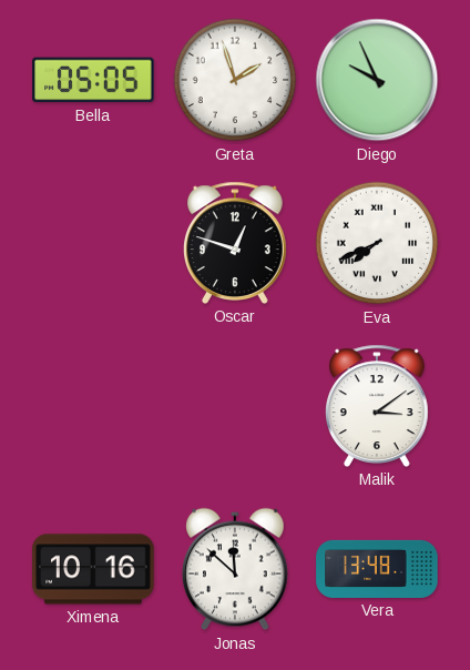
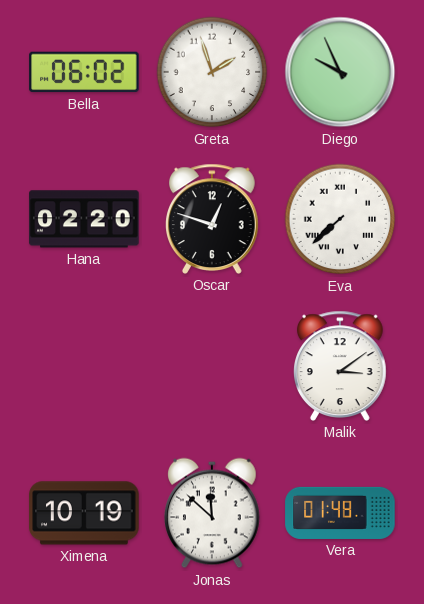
Bella: 05:05 -> 06:02 (84, 72)
Hana: none -> 02:20 (84, 219)
Eva: 7:41 -> 7:38 (340, 219)
Ximena: 10:16 -> 10:19 (84, 513)
Vera: 13:48 -> 01:48 (340, 513)
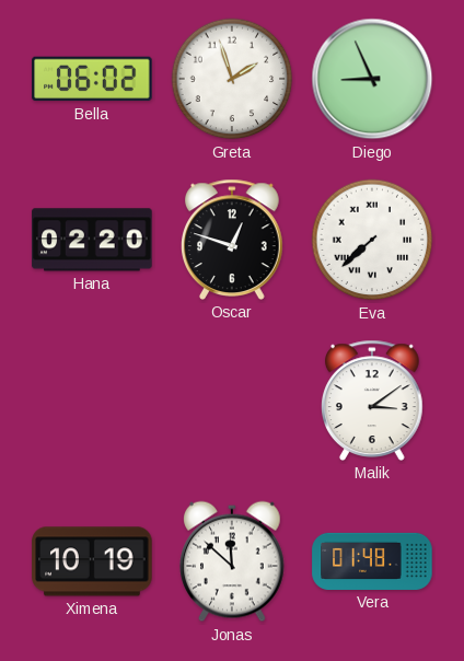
Diego: 9:56 -> 8:56 (372, 79)
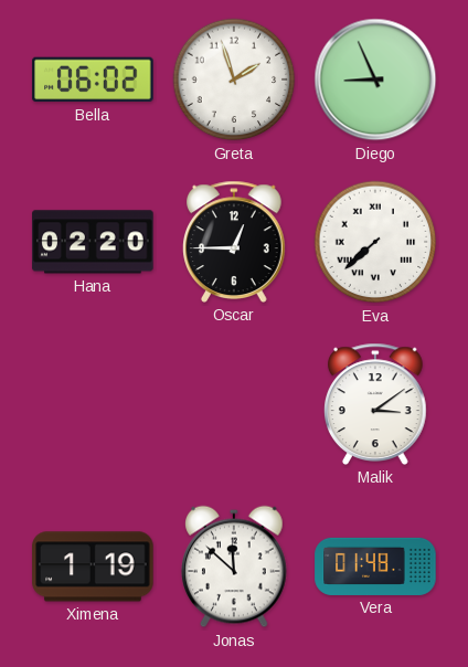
Oscar: 12:48 -> 12:45 (235, 242)
Ximena: 10:19 -> 1:19 (93, 567)
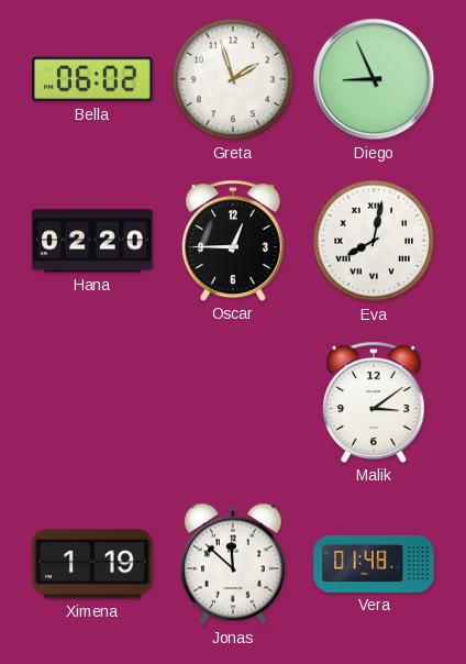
Eva: 7:38 -> 8:02 (374, 241)
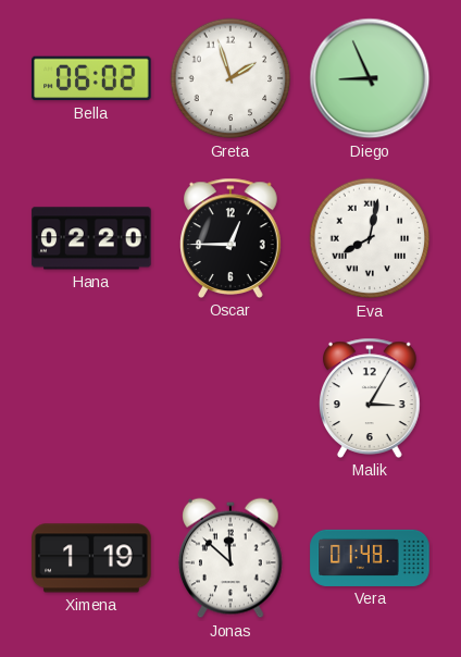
Malik: 3:09 -> 3:05 (371, 398)
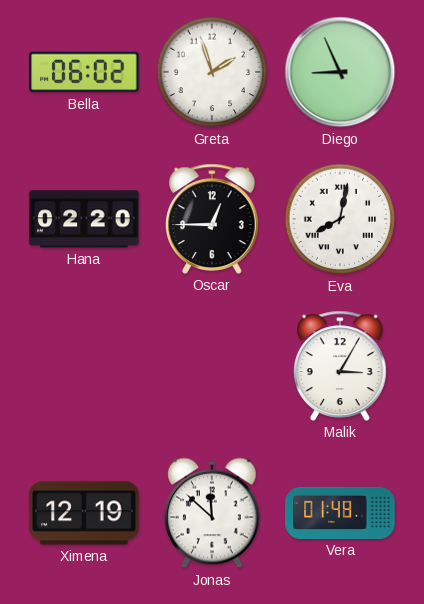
Ximena: 1:19 -> 12:19 (84, 513)
